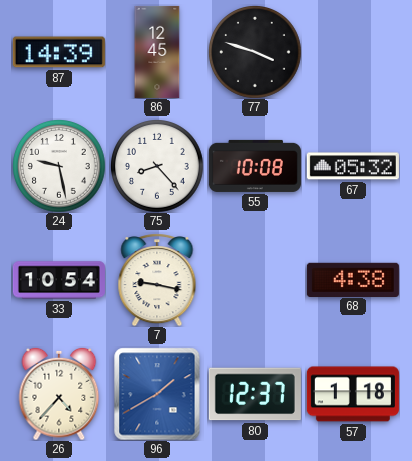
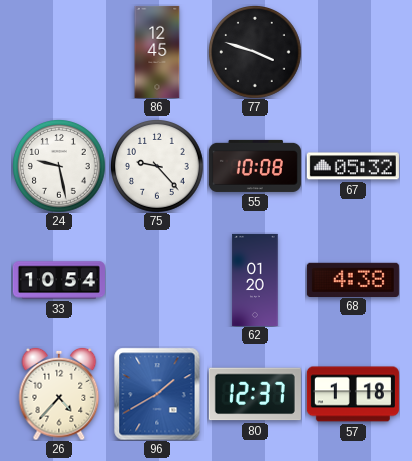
87: 14:39 -> none (59, 52)
75: 8:23 -> 9:23 (157, 166)
7: 9:17 -> none (157, 280)
62: none -> 01:20 (255, 280)
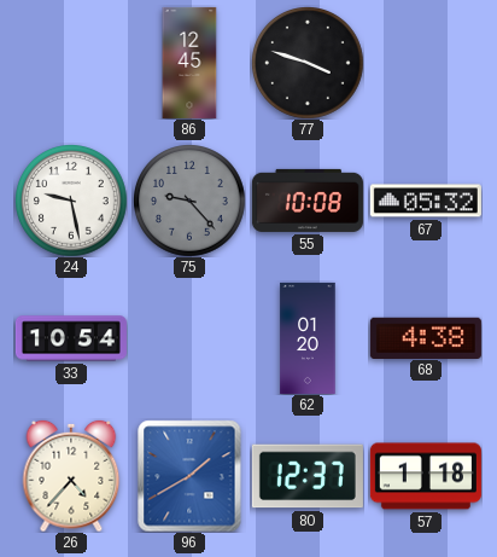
75 dial: white -> grey (189, 201)
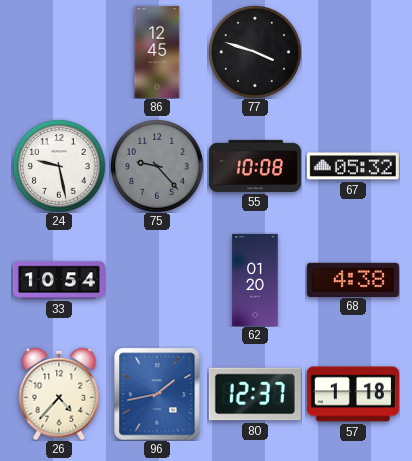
96: 1:40 -> 1:43 (157, 394)
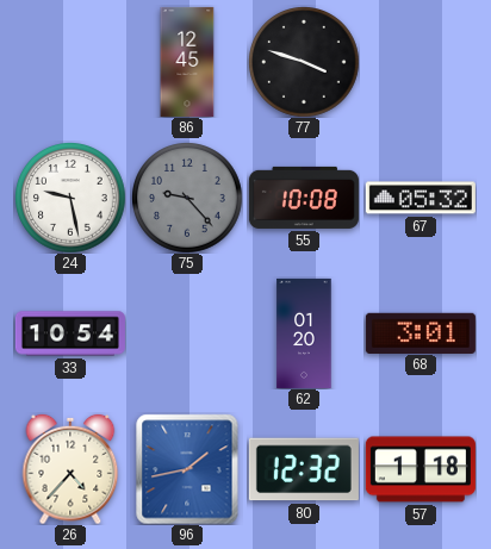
68: 4:38 -> 3:01 (421, 332)
80: 12:37 -> 12:32 (304, 469)
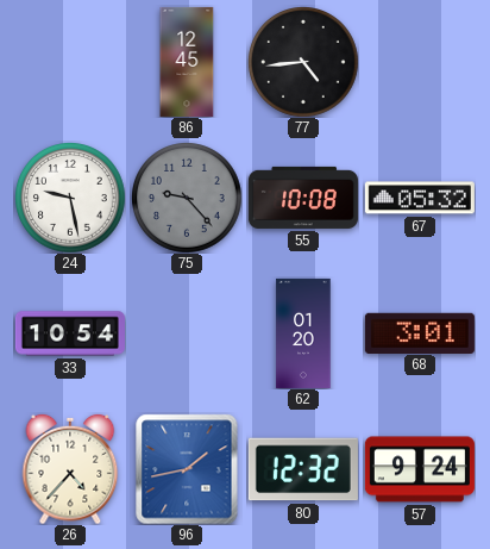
77: 3:48 -> 4:44 (303, 62)
57: 1:18 -> 9:24 (420, 469)
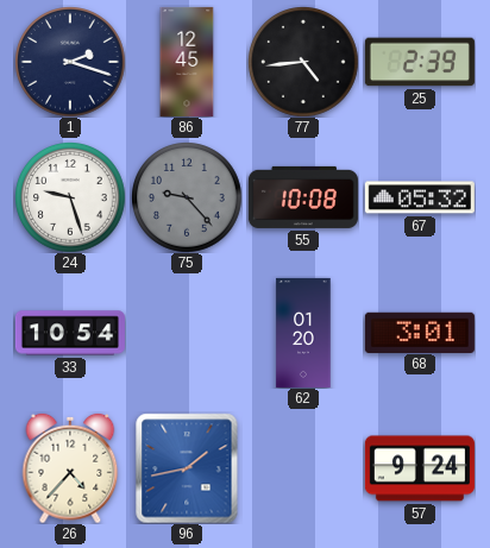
1: none -> 2:18 (70, 62)
25: none -> 2:39 (420, 62)
24: 9:28 -> 9:27 (70, 197)
80: 12:32 -> none (303, 469)
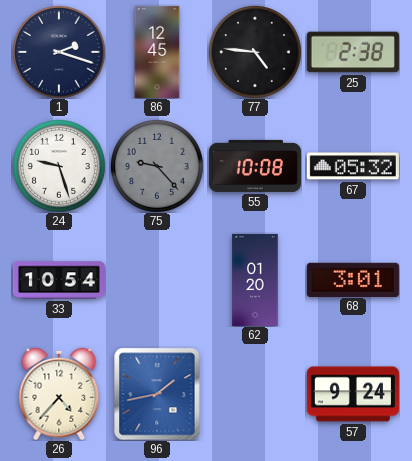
77: 4:44 -> 4:46 (255, 52)
25: 2:39 -> 2:38 (353, 52)
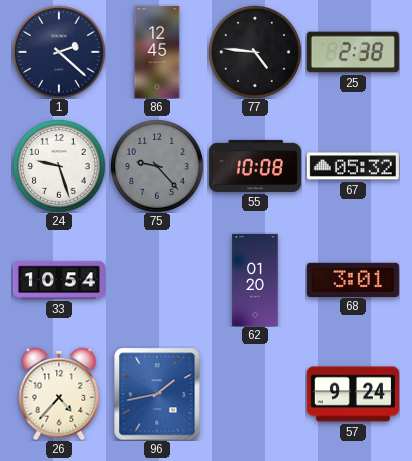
1: 2:18 -> 2:22 (59, 52)
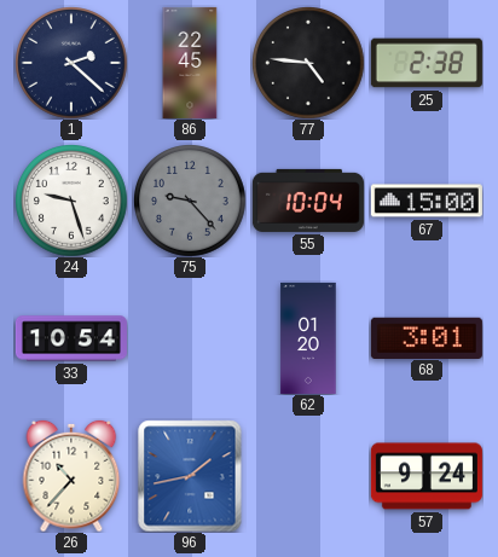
86: 12:45 -> 22:45 (190, 63)
55: 10:08 -> 10:04 (308, 201)
67: 05:32 -> 15:00 (427, 201)
26: 4:37 -> 10:37 (71, 476)
